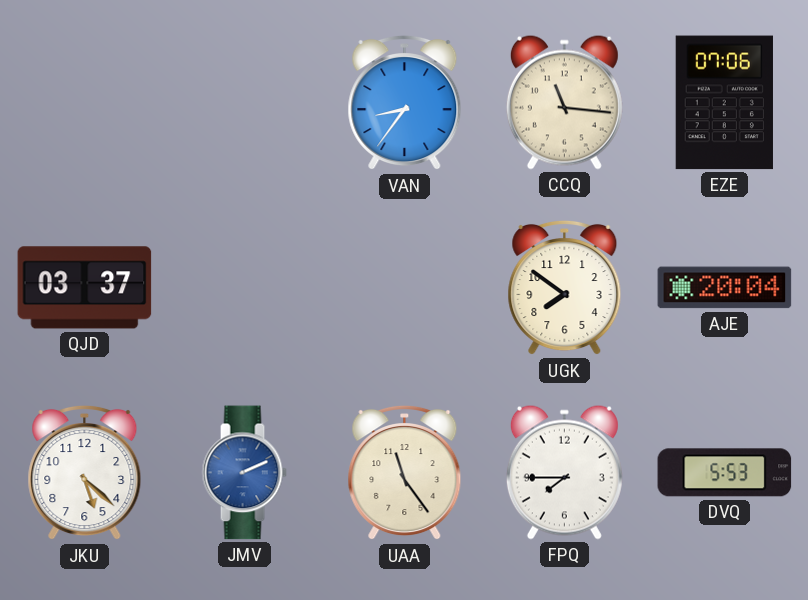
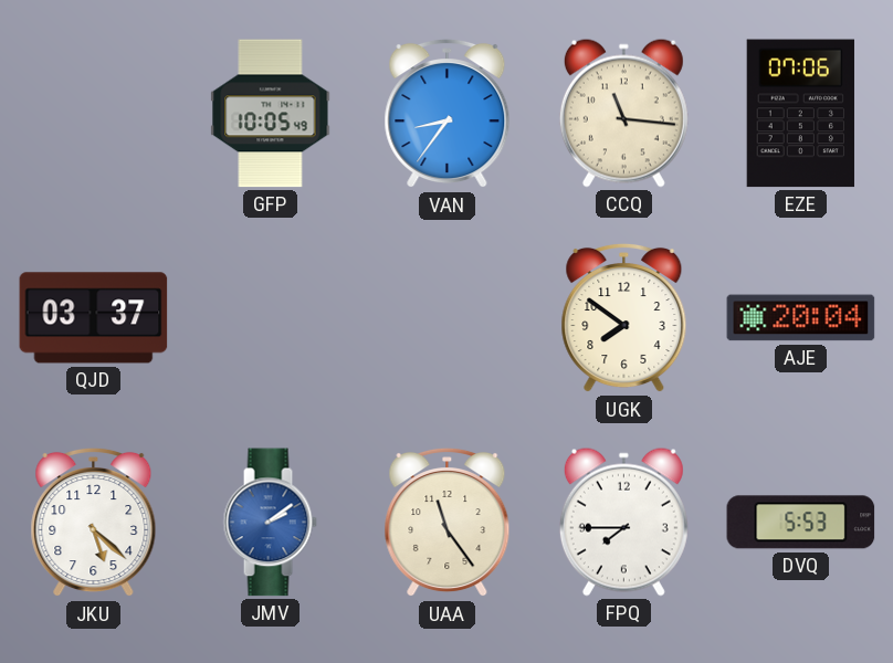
GFP: none -> 10:05 (271, 114)
JMV: 2:11 -> 2:09 (270, 523)
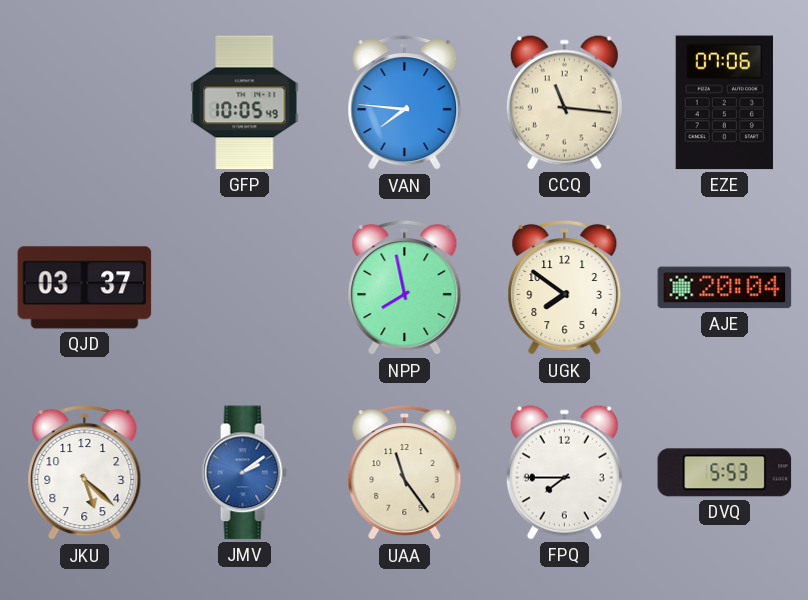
VAN: 8:36 -> 7:46 (405, 103)
NPP: none -> 7:58 (405, 288)
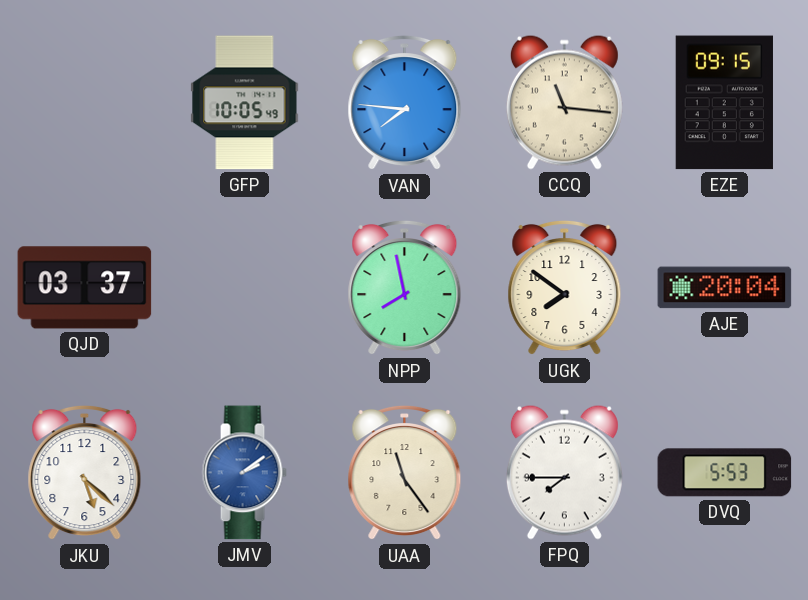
EZE: 07:06 -> 09:15 (724, 103)
